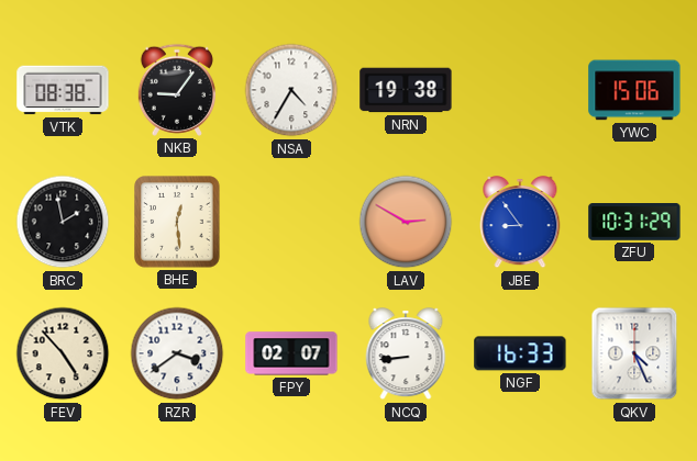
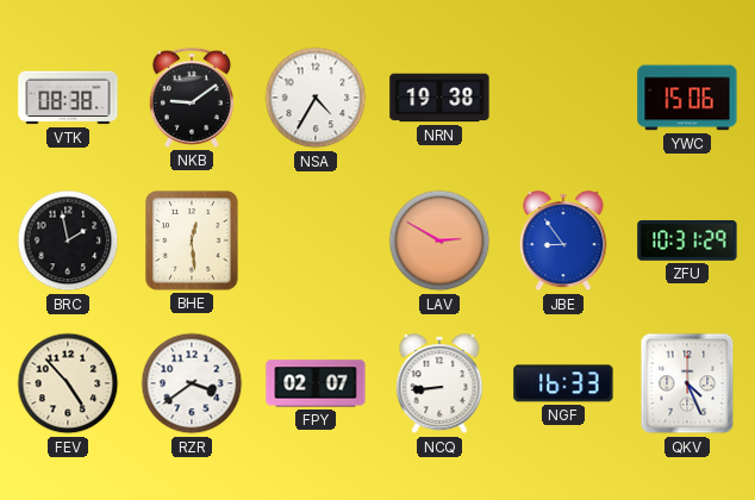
NKB: 9:06 -> 9:09 (192, 98)
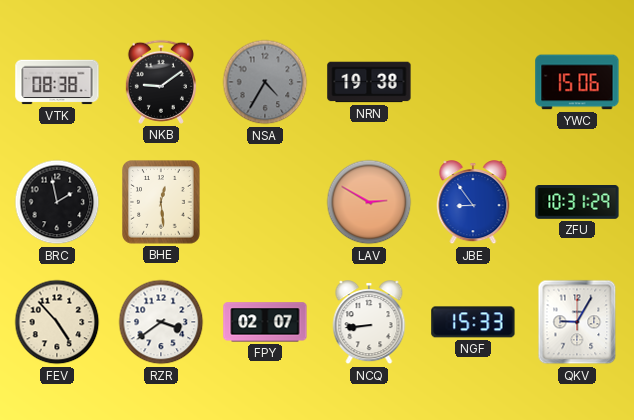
NSA dial: white -> grey (265, 82)
NGF: 16:33 -> 15:33 (473, 322)
QKV: 4:26 -> 9:05 (577, 322)
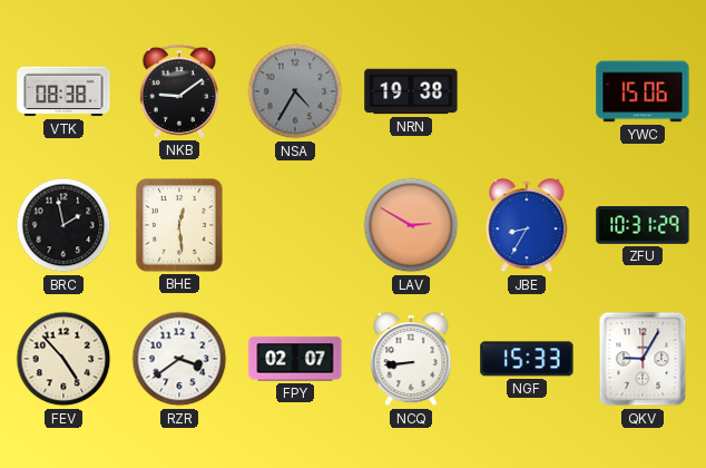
JBE: 8:54 -> 8:35 (527, 226)
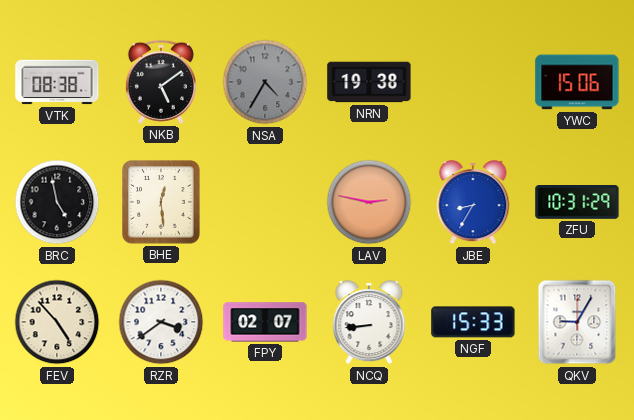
NKB: 9:09 -> 5:09 (161, 82)
BRC: 1:58 -> 4:58 (57, 202)
LAV: 2:50 -> 2:47 (369, 202)
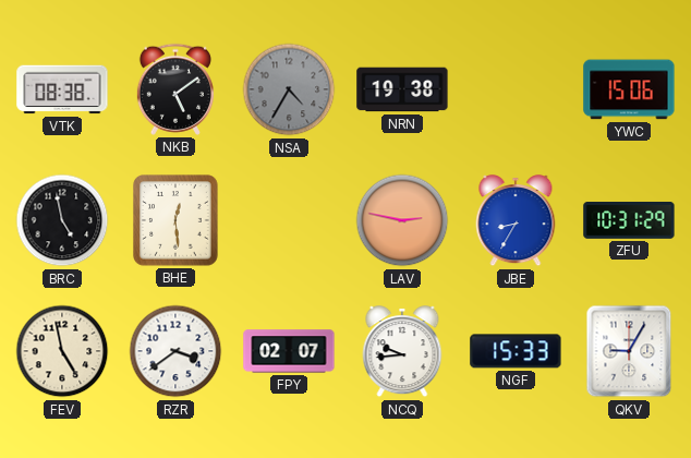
FEV: 4:53 -> 4:58 (62, 351)
NCQ: 8:44 -> 9:44 (402, 352)
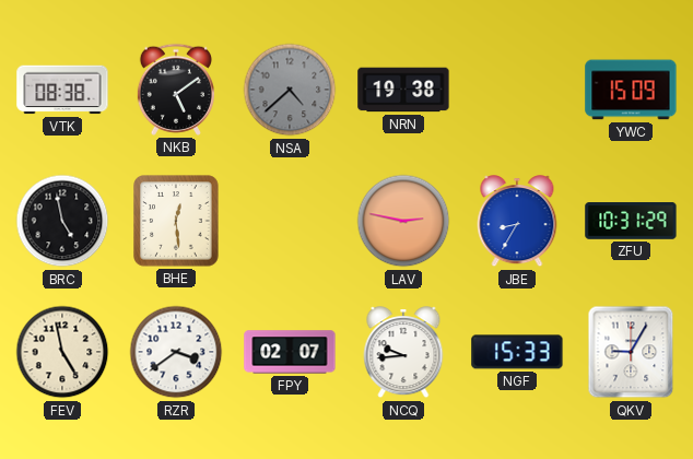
NSA: 4:35 -> 4:38 (290, 90)
YWC: 15:06 -> 15:09 (631, 90)
